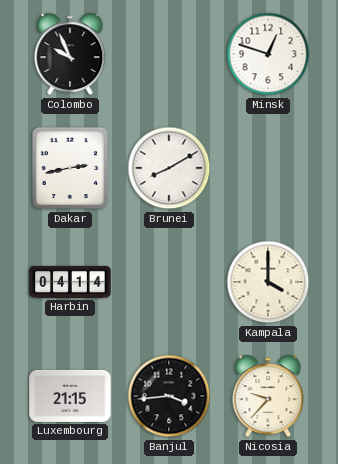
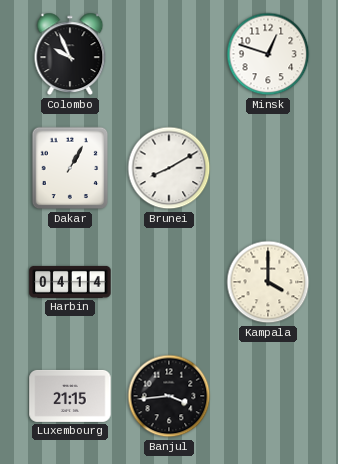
Dakar: 2:43 -> 1:05 (70, 168)
Nicosia: 9:37 -> none (268, 396)
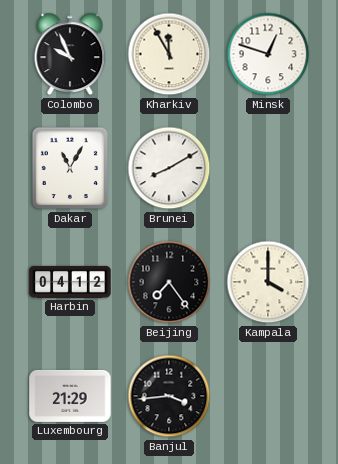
Kharkiv: none -> 11:55 (169, 54)
Dakar: 1:05 -> 11:05 (70, 168)
Harbin: 04:14 -> 04:12 (70, 282)
Beijing: none -> 7:24 (169, 282)
Luxembourg: 21:15 -> 21:29 (70, 396)
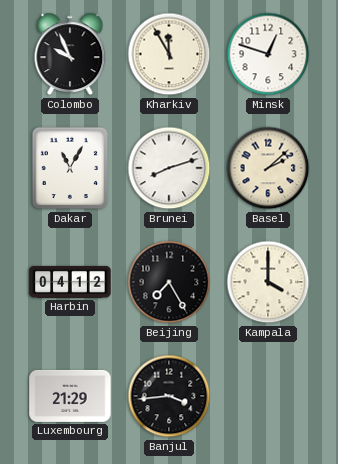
Brunei: 8:10 -> 8:12 (169, 168)
Basel: none -> 2:08 (268, 168)
Beijing: 7:24 -> 7:25 (169, 282)
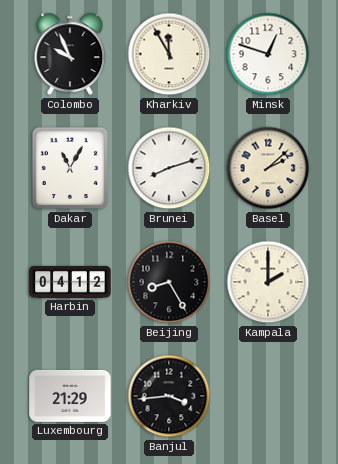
Beijing: 7:25 -> 8:25 (169, 282)
Kampala: 4:00 -> 2:00 (268, 282)
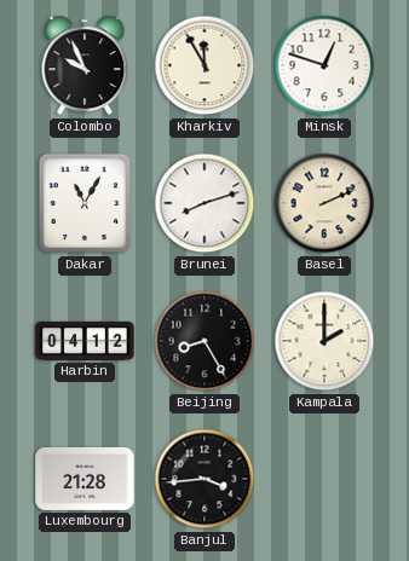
Basel: 2:08 -> 2:11 (324, 203)
Luxembourg: 21:29 -> 21:28 (85, 479)
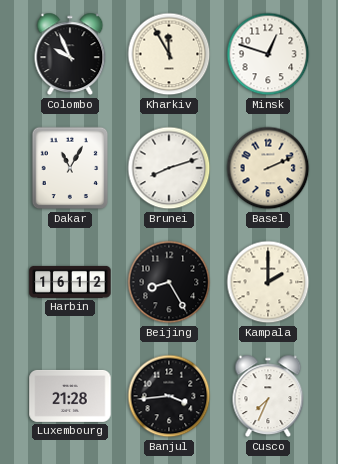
Harbin: 04:12 -> 16:12 (70, 282)
Cusco: none -> 7:34 (268, 396)
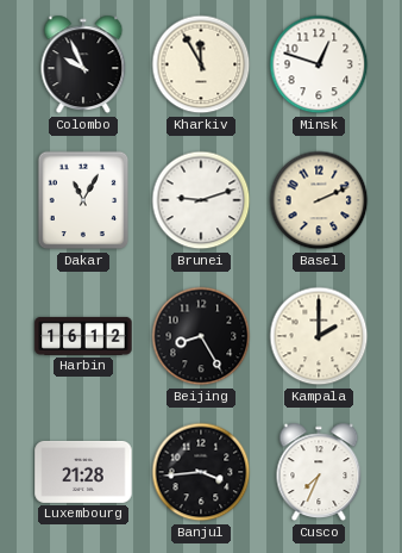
Brunei: 8:12 -> 9:12 (201, 200)
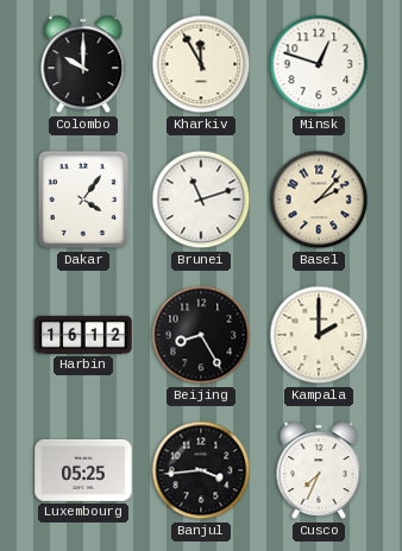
Colombo: 9:56 -> 10:00 (83, 64)
Dakar: 11:05 -> 4:06 (83, 199)
Brunei: 9:12 -> 11:12 (201, 199)
Basel: 2:11 -> 2:07 (319, 199)
Luxembourg: 21:28 -> 05:25 (83, 470)
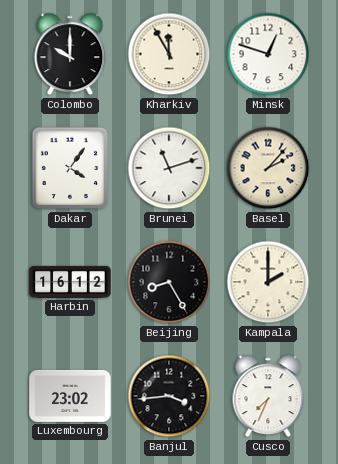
Luxembourg: 05:25 -> 23:02 (70, 396)
